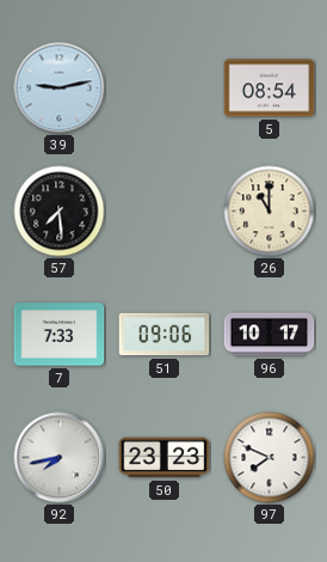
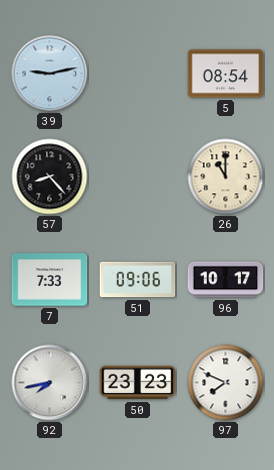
57: 7:29 -> 8:23 (50, 177)
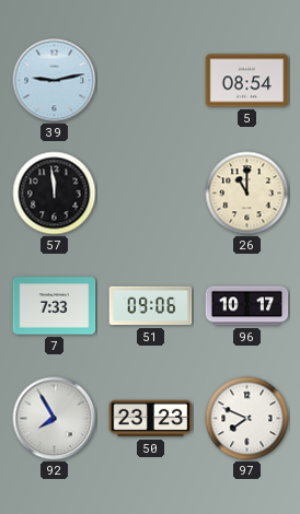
57: 8:23 -> 11:59 (55, 194)
92: 7:43 -> 7:55 (55, 419)
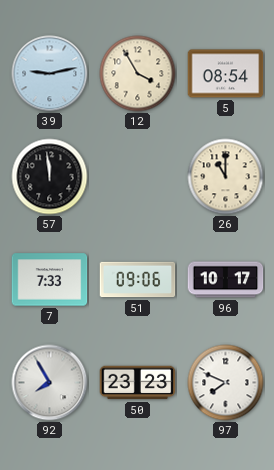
12: none -> 3:55 (138, 74)
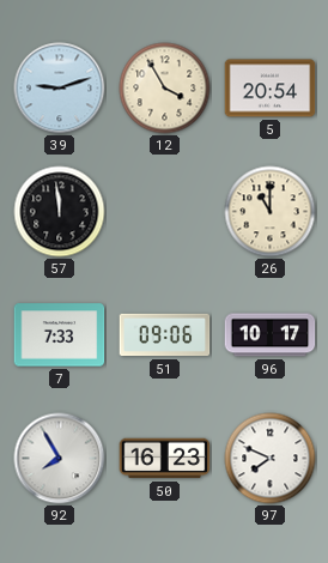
39: 9:13 -> 9:12 (60, 89)
5: 08:54 -> 20:54 (271, 89)
50: 23:23 -> 16:23 (165, 459)
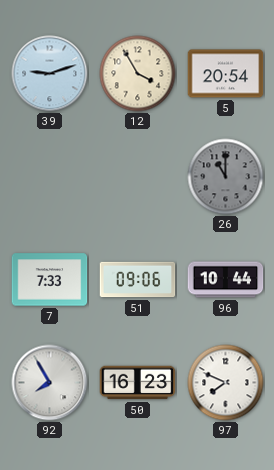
57: 11:59 -> none (60, 212)
26 dial: cream -> grey (226, 177)
96: 10:17 -> 10:44 (226, 280)
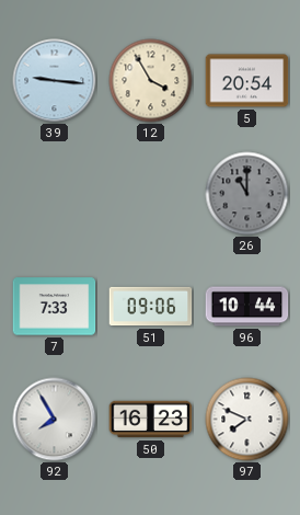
39: 9:12 -> 9:16 (55, 81)
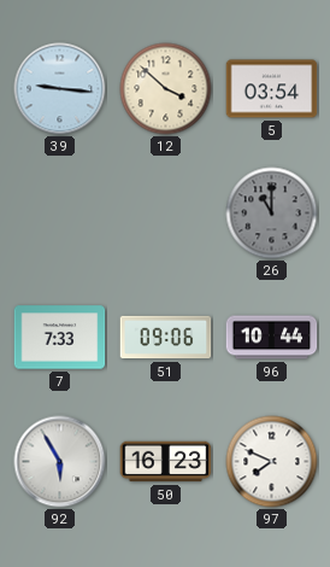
12: 3:55 -> 3:52 (166, 89)
5: 20:54 -> 03:54 (272, 89)
92: 7:55 -> 5:55 (60, 462)
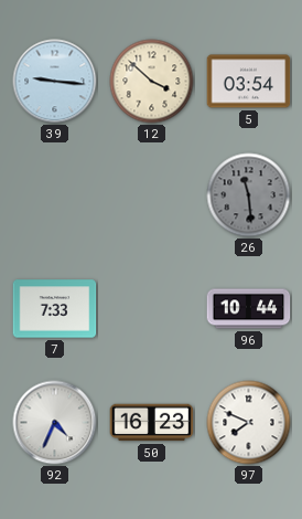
26: 11:00 -> 11:29 (249, 195)
51: 09:06 -> none (166, 338)
92: 5:55 -> 4:34 (55, 423)
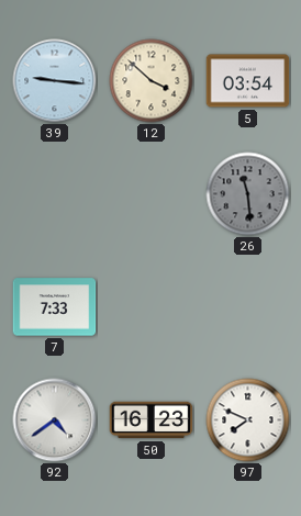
96: 10:44 -> none (249, 309)
92: 4:34 -> 4:39 (55, 420)
